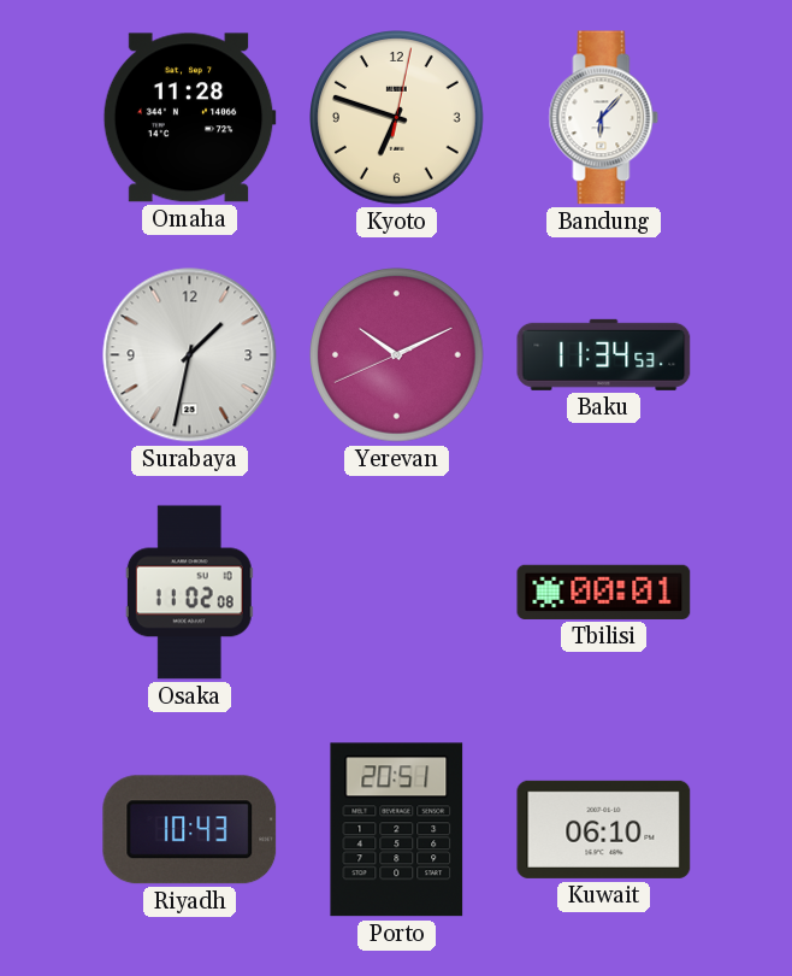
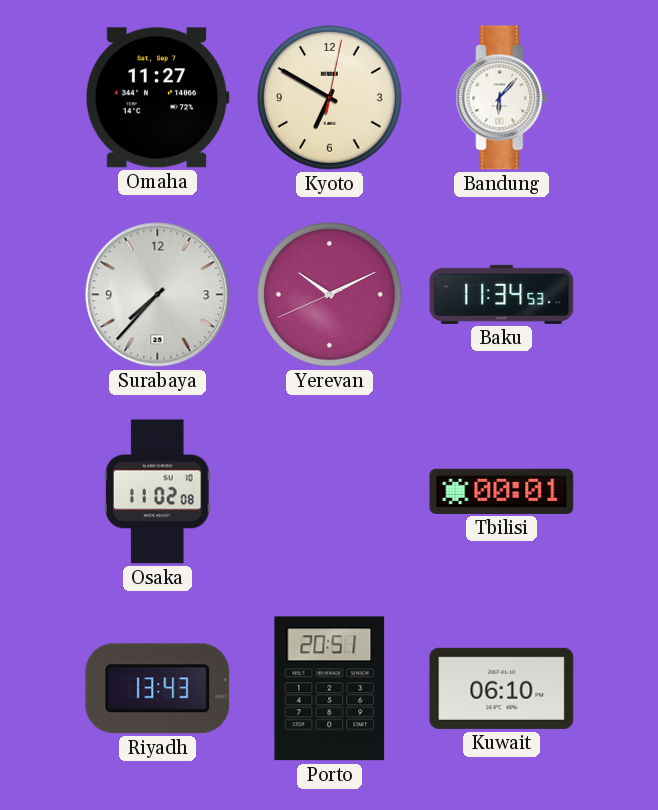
Omaha: 11:28 -> 11:27 (157, 98)
Kyoto: 6:48 -> 6:50 (330, 98)
Surabaya: 1:32 -> 7:37 (158, 295)
Riyadh: 10:43 -> 13:43 (158, 689)
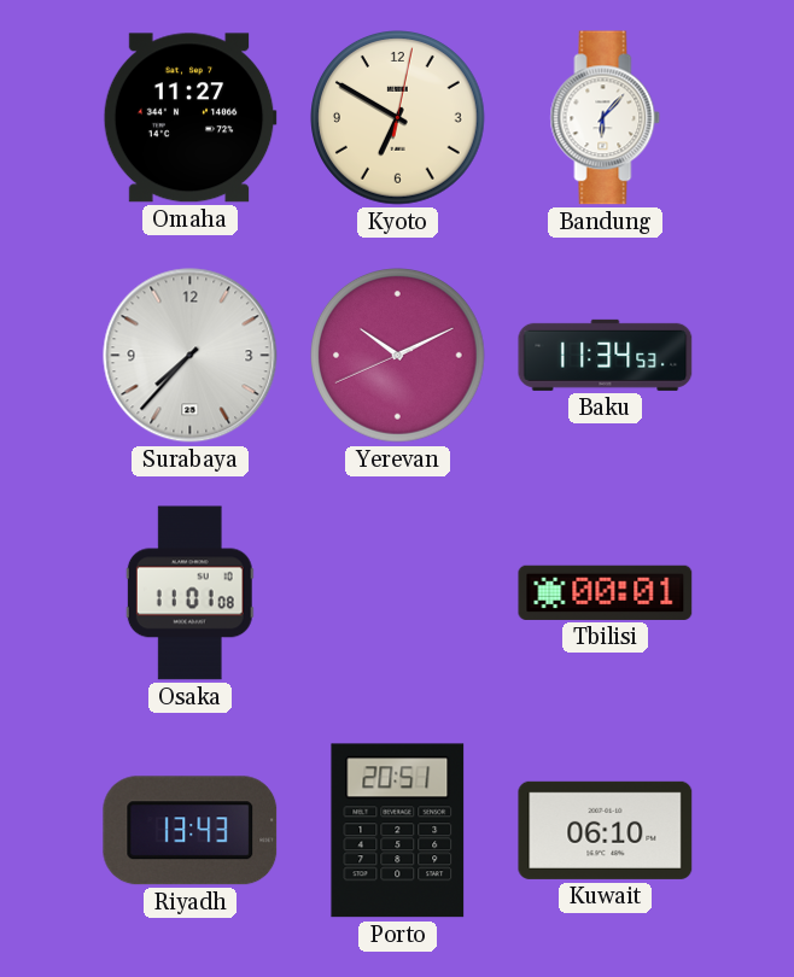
Osaka: 11:02 -> 11:01 (189, 593)
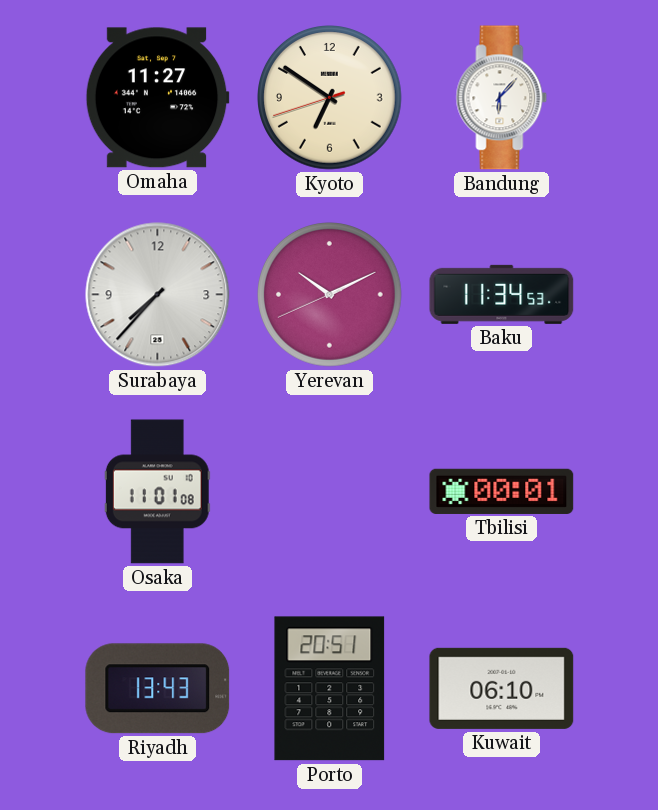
Kyoto: 6:50:02 -> 6:50:42 (330, 98)
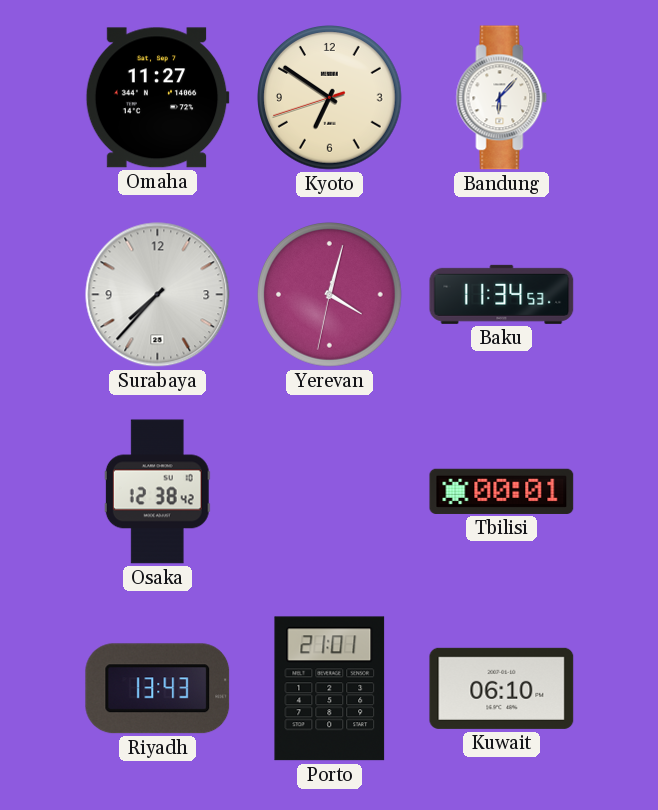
Yerevan: 10:10 -> 4:02 (330, 295)
Osaka: 11:01 -> 12:38 (157, 492)
Porto: 20:51 -> 21:01 (330, 689)
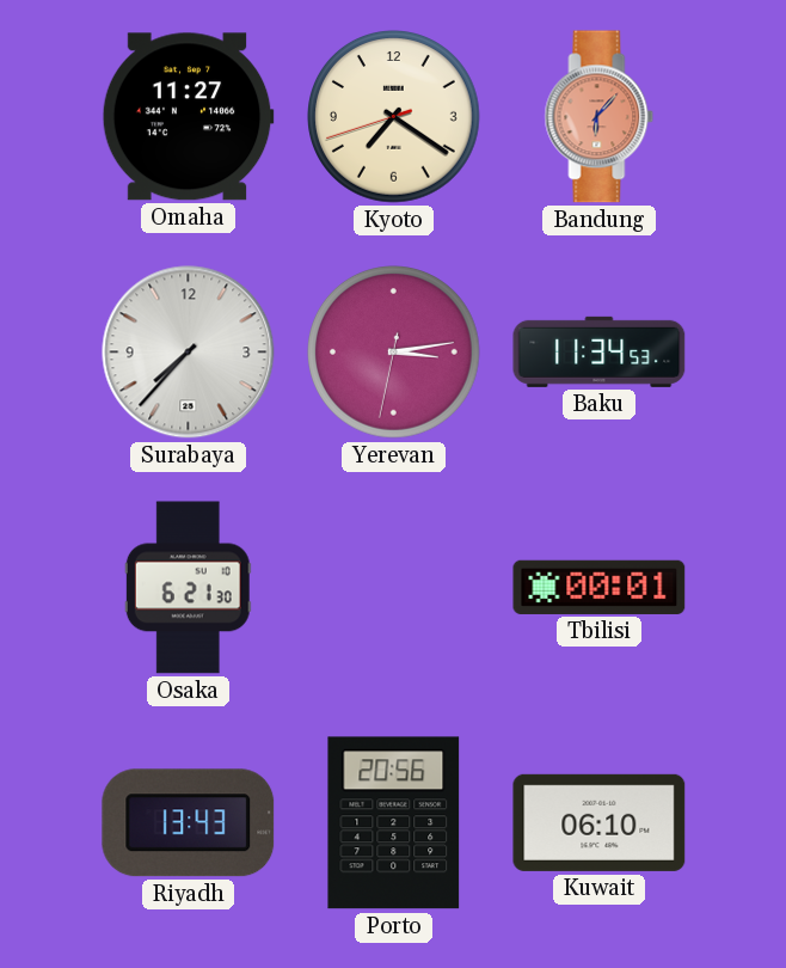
Kyoto: 6:50 -> 7:20 (394, 117)
Bandung dial: white -> salmon (600, 117)
Yerevan: 4:02 -> 3:13 (394, 353)
Osaka: 12:38 -> 6:21 (188, 588)
Porto: 21:01 -> 20:56 (394, 823)
